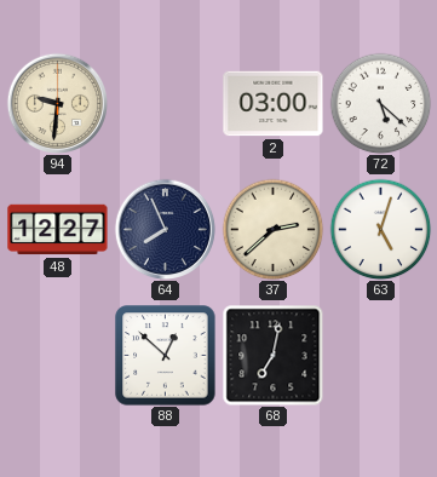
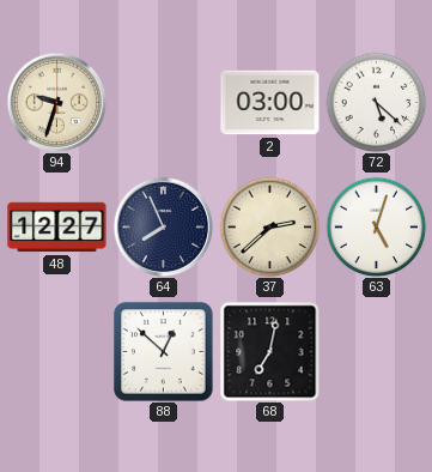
94: 9:31 -> 9:33 (56, 102)
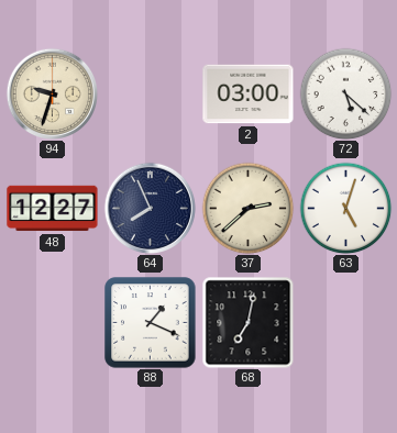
88: 12:52 -> 1:19 (151, 323)
